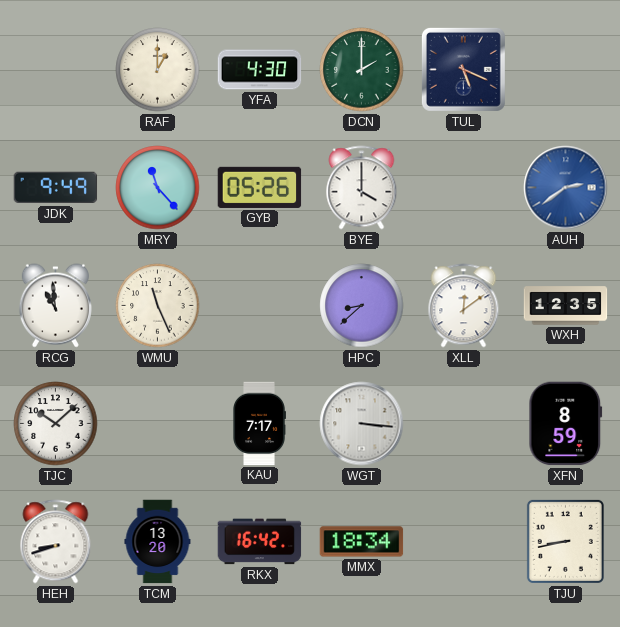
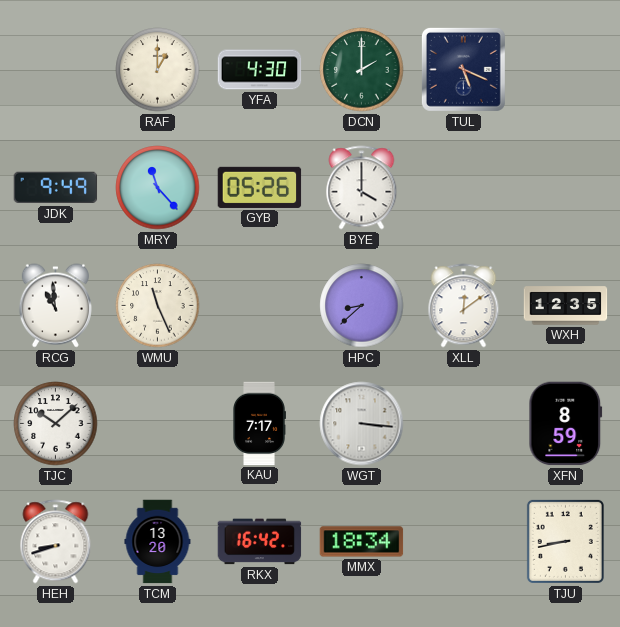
AUH: 2:39 -> none (566, 188)
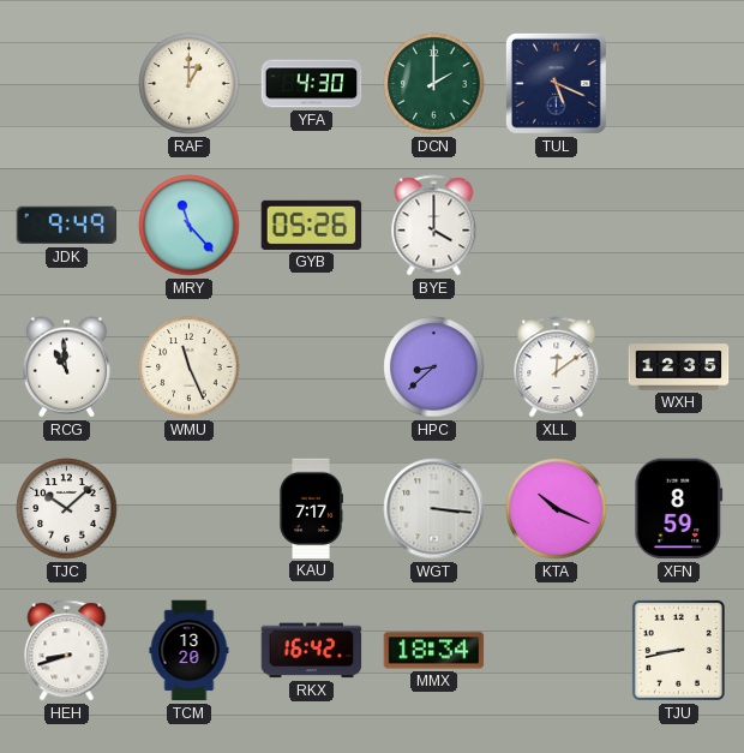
KTA: none -> 10:19 (557, 509)
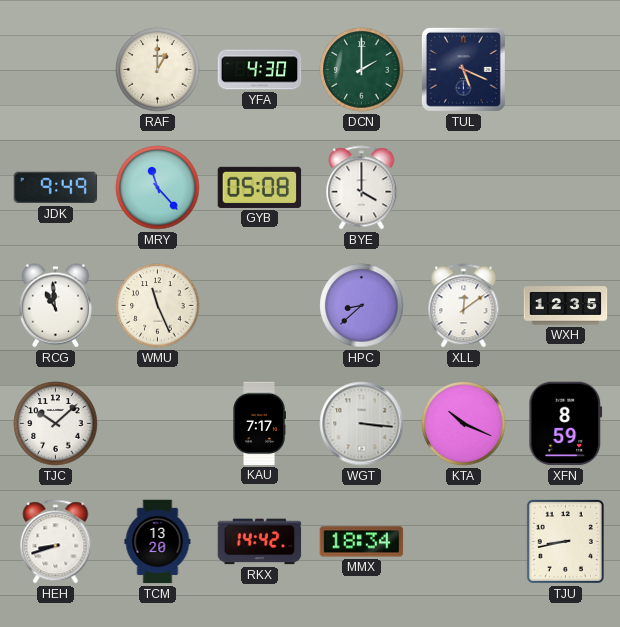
GYB: 05:26 -> 05:08 (260, 187)
RKX: 16:42 -> 14:42 (260, 542)
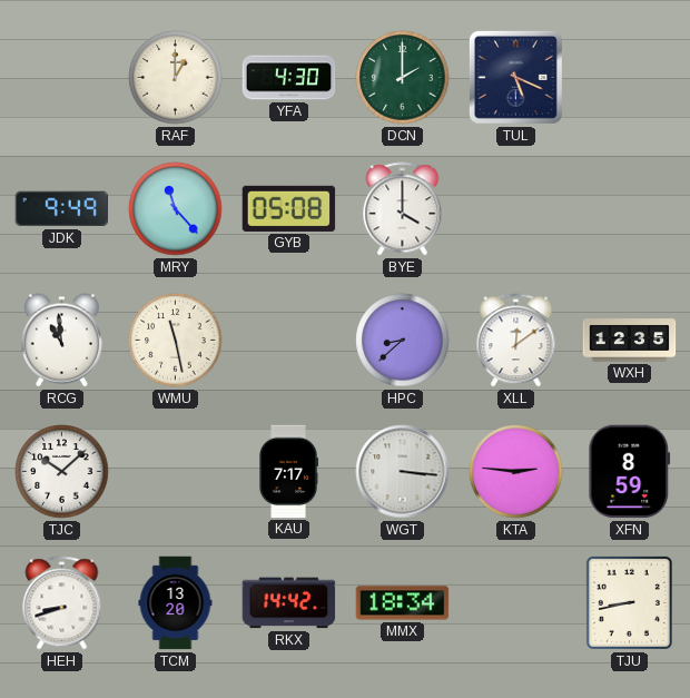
WMU: 11:26 -> 11:28 (176, 341)
KTA: 10:19 -> 2:46 (516, 472)
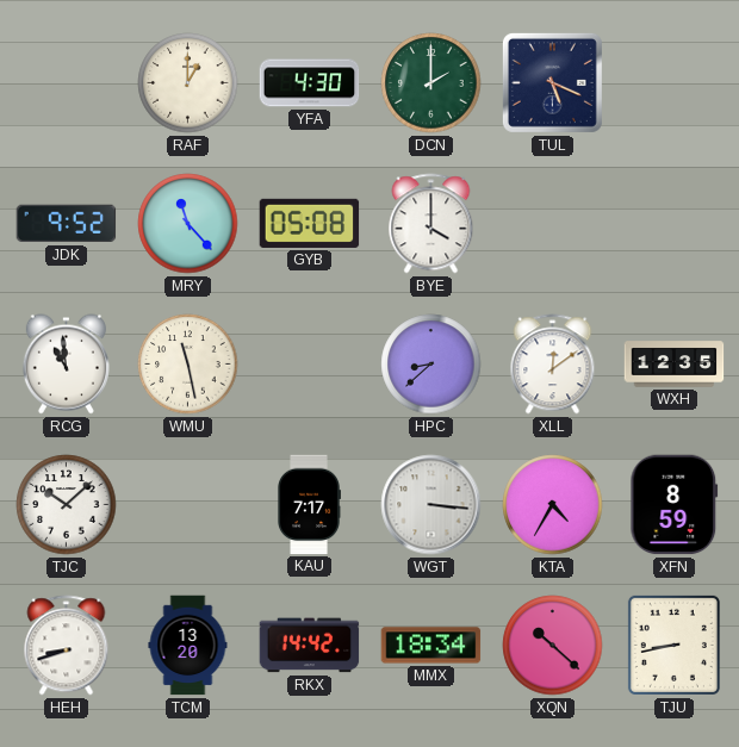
JDK: 9:49 -> 9:52 (67, 224)
KTA: 2:46 -> 4:35 (553, 505)
XQN: none -> 10:22 (553, 646)
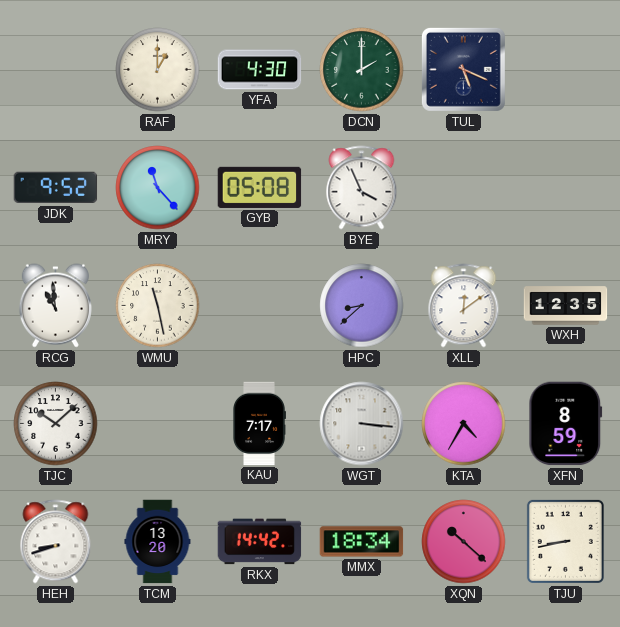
BYE: 4:00 -> 3:56 (362, 188)
